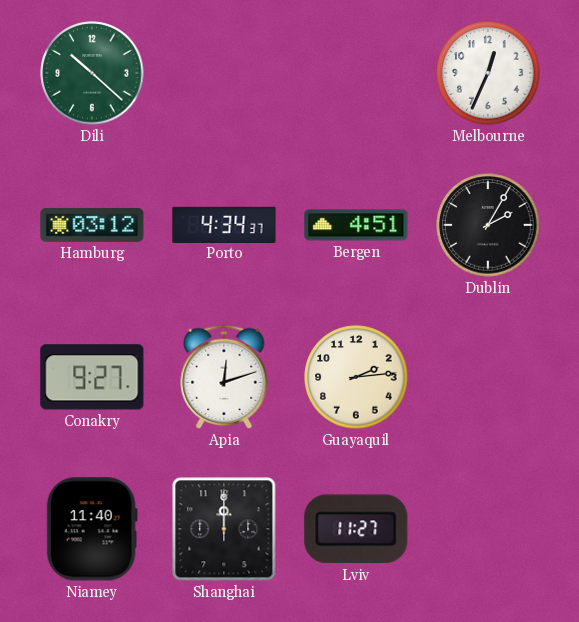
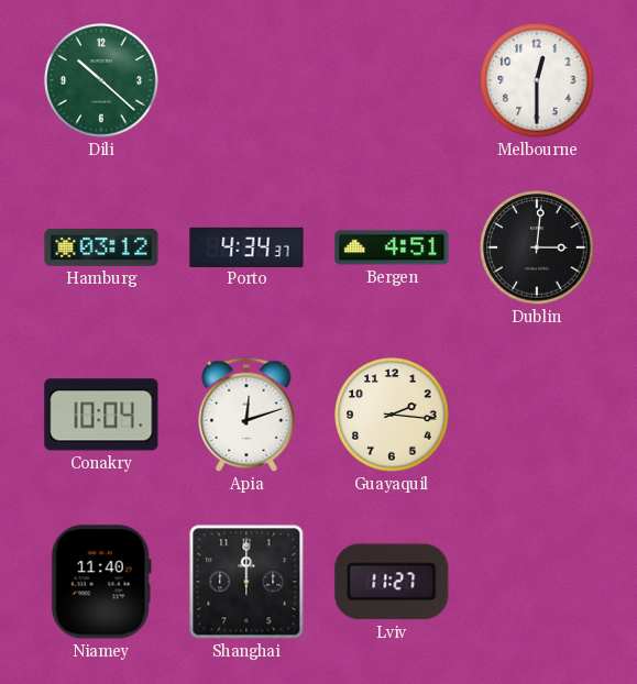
Melbourne: 12:34 -> 12:30 (537, 80)
Dublin: 2:05 -> 3:01 (537, 247)
Conakry: 9:27 -> 10:04 (101, 415)
Guayaquil: 2:14 -> 2:16 (392, 415)
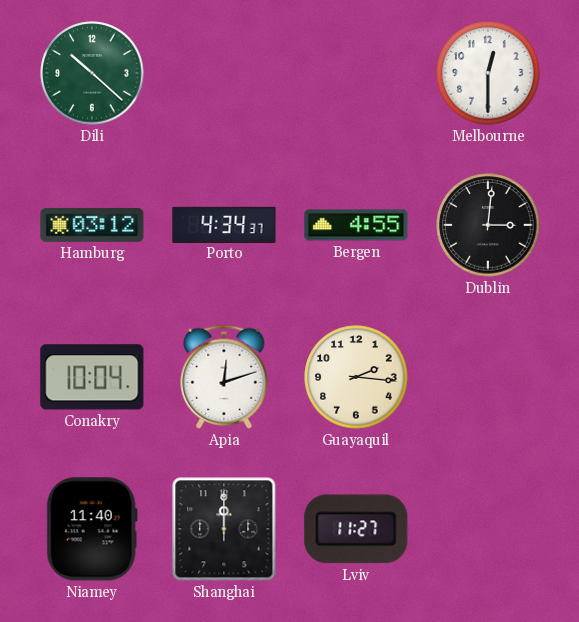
Bergen: 4:51 -> 4:55 (356, 225)
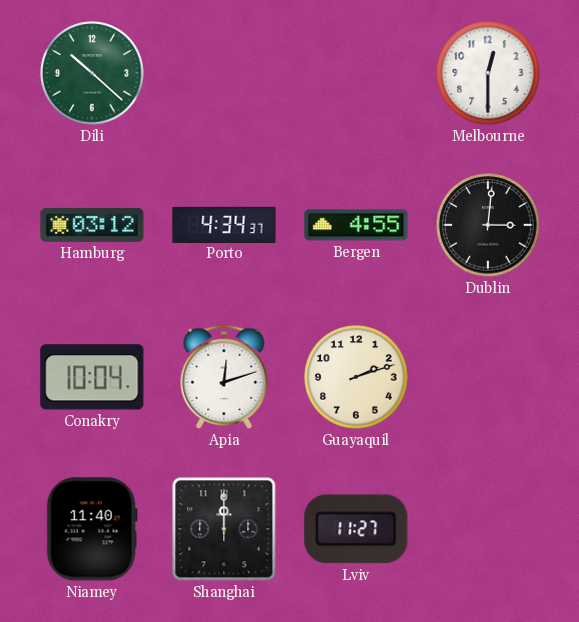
Guayaquil: 2:16 -> 2:12 (356, 377)
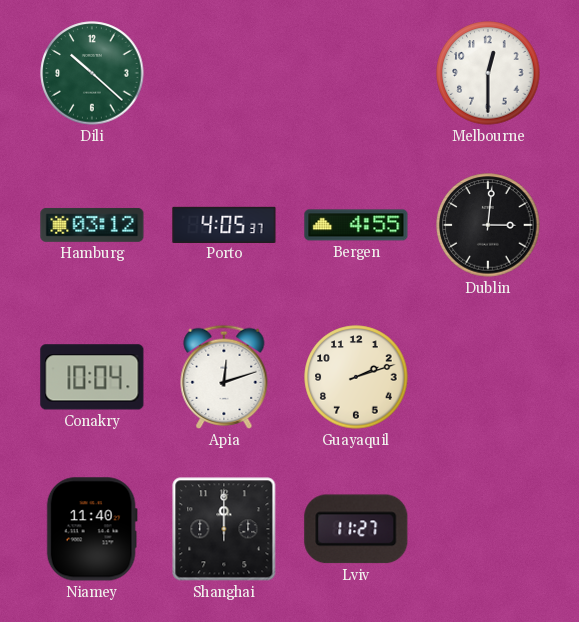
Porto: 4:34 -> 4:05 (224, 224)
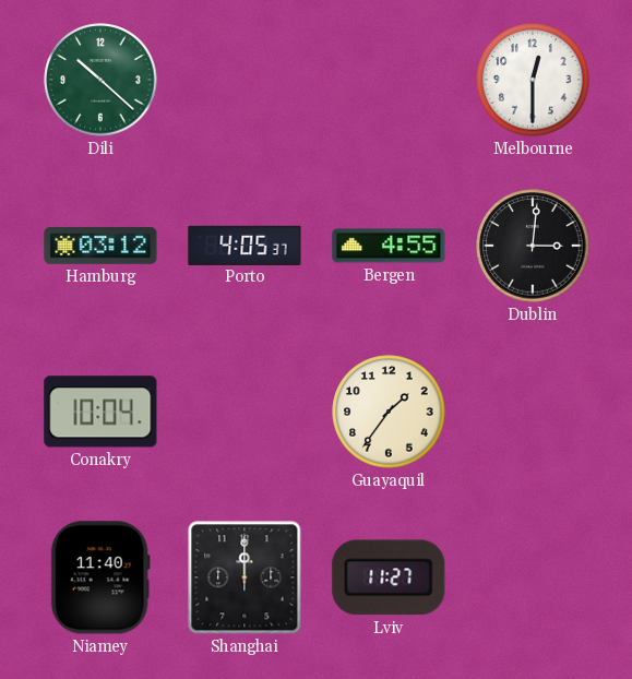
Apia: 12:12 -> none (224, 377)
Guayaquil: 2:12 -> 1:36 (389, 412)
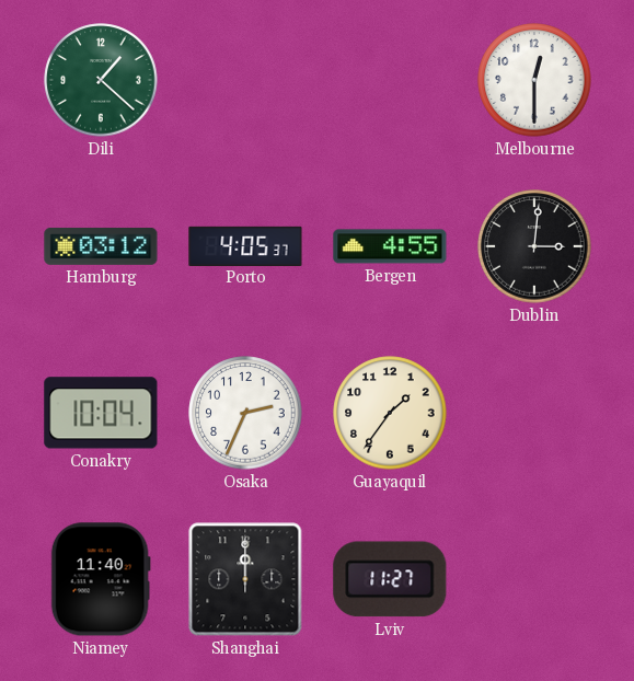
Dili: 10:22 -> 1:22 (101, 80)
Osaka: none -> 2:34 (245, 413)
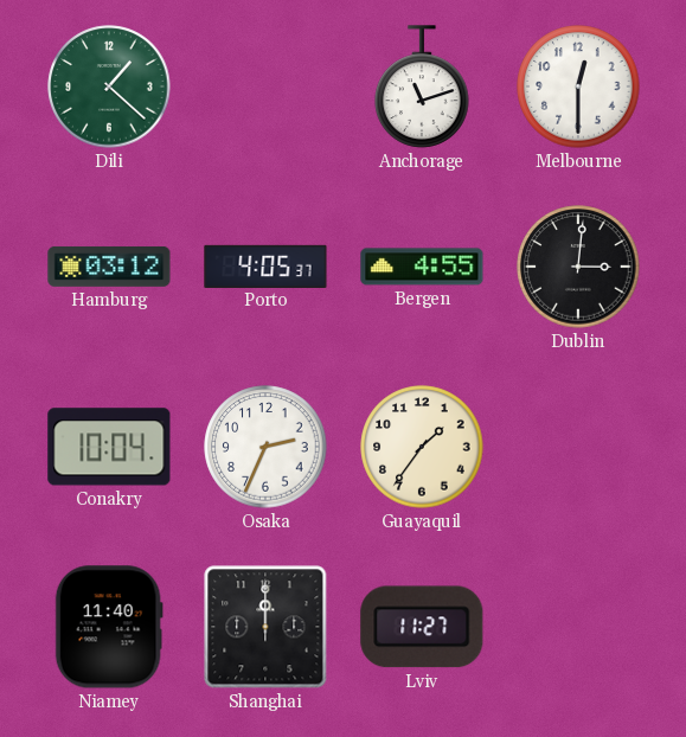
Anchorage: none -> 11:12 (422, 86)
